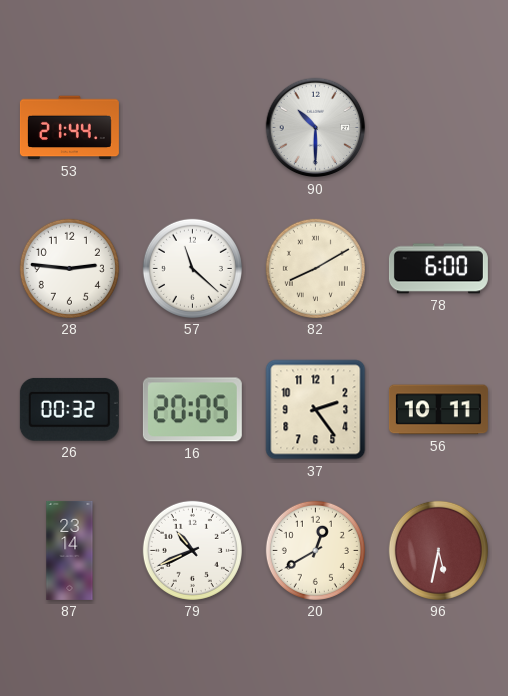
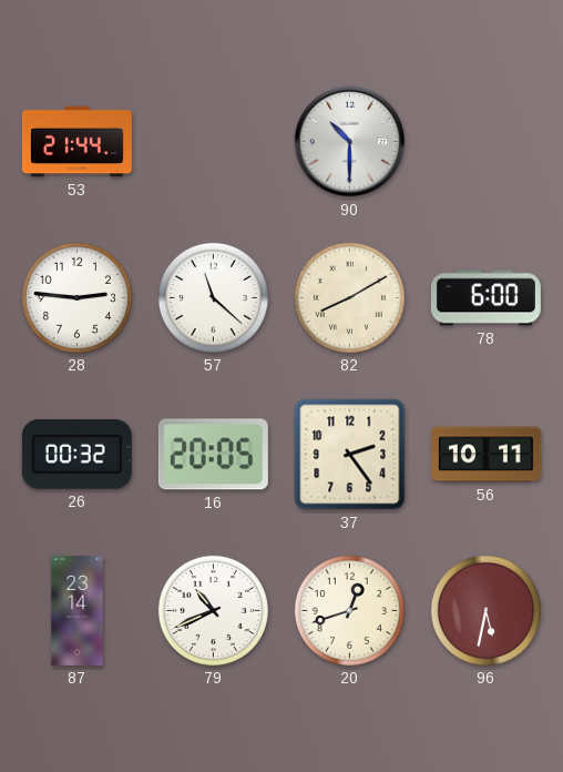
20: 12:40 -> 12:42 (349, 610)
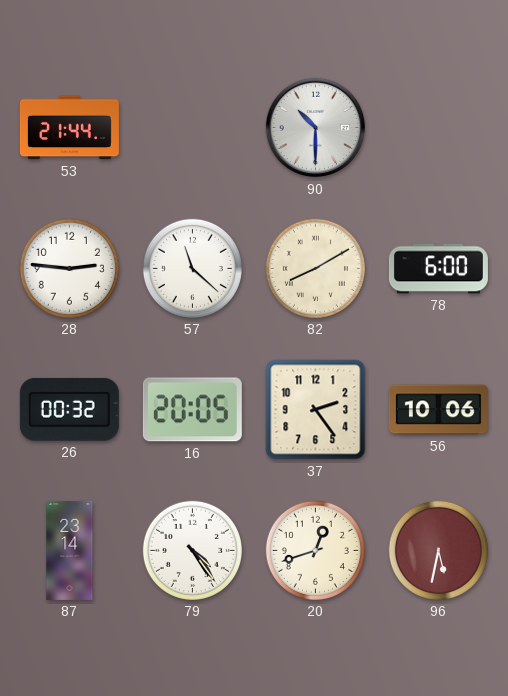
56: 10:11 -> 10:06 (438, 410)
79: 10:41 -> 4:24 (192, 550)
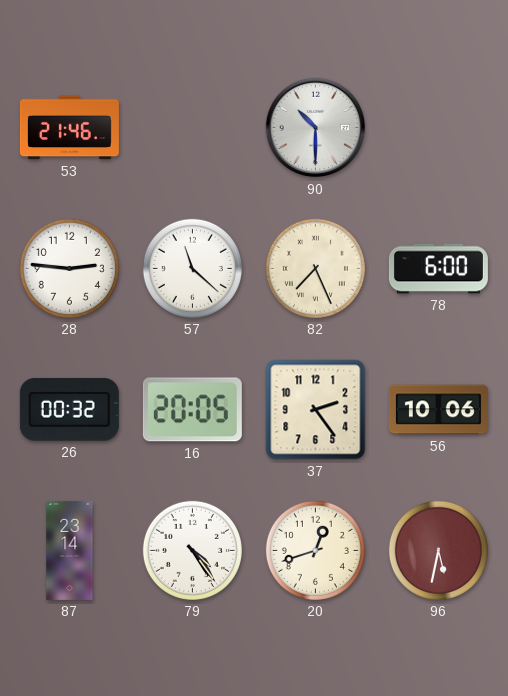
53: 21:44 -> 21:46 (69, 128)
82: 8:10 -> 7:26 (315, 268)
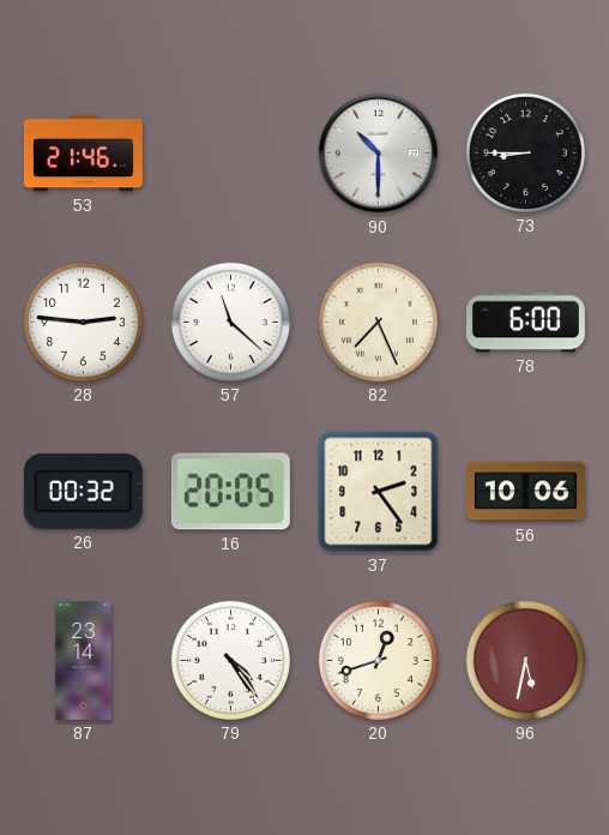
73: none -> 8:45 (525, 152)
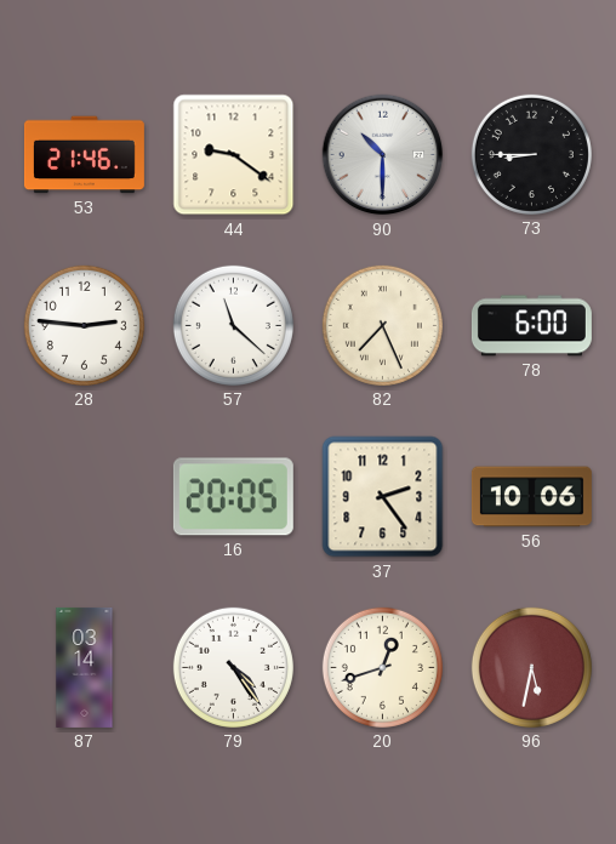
44: none -> 9:21 (234, 155)
26: 00:32 -> none (83, 491)
87: 23:14 -> 03:14 (85, 667)
